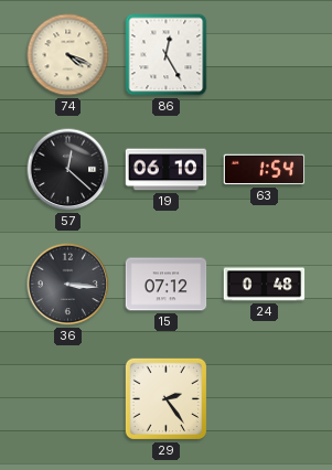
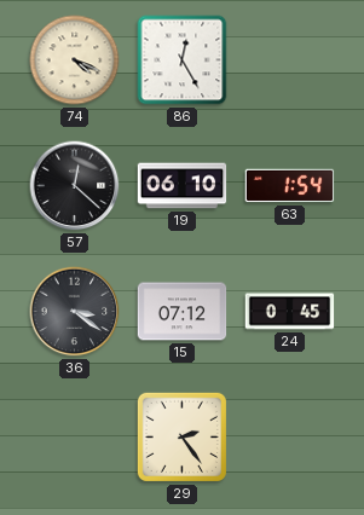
36: 3:16 -> 3:21 (75, 312)
24: 0:48 -> 0:45 (290, 312)
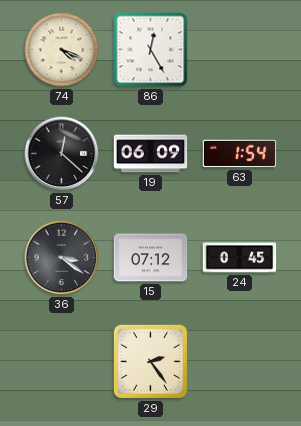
19: 06:10 -> 06:09 (151, 154)
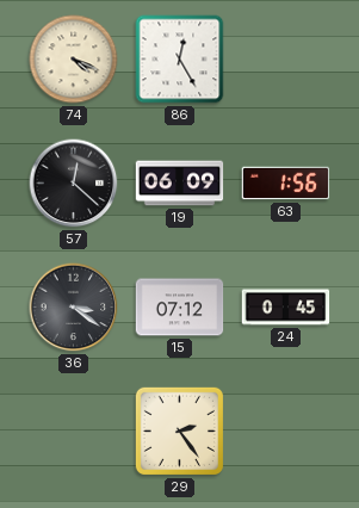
63: 1:54 -> 1:56 (286, 184)
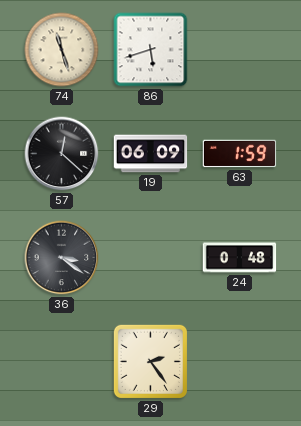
74: 4:19 -> 11:27 (62, 50)
86: 12:25 -> 5:42 (151, 50)
63: 1:56 -> 1:59 (240, 154)
15: 07:12 -> none (180, 308)
24: 0:45 -> 0:48 (240, 258)
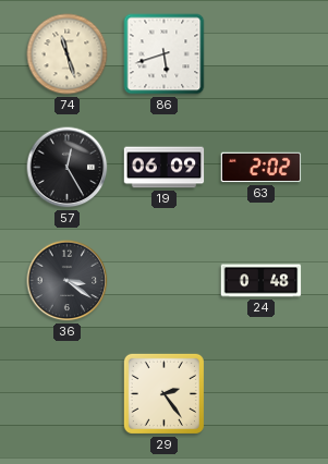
57: 12:22 -> 12:25 (68, 168)
63: 1:59 -> 2:02 (262, 168)
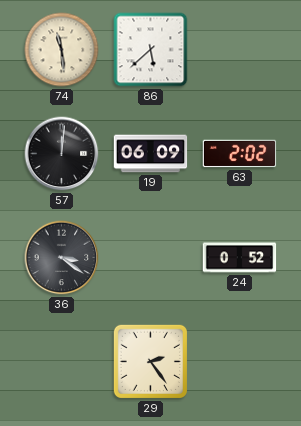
74: 11:27 -> 11:29 (62, 50)
86: 5:42 -> 5:38 (151, 50)
57: 12:25 -> 12:01 (62, 154)
24: 0:48 -> 0:52 (240, 258)
